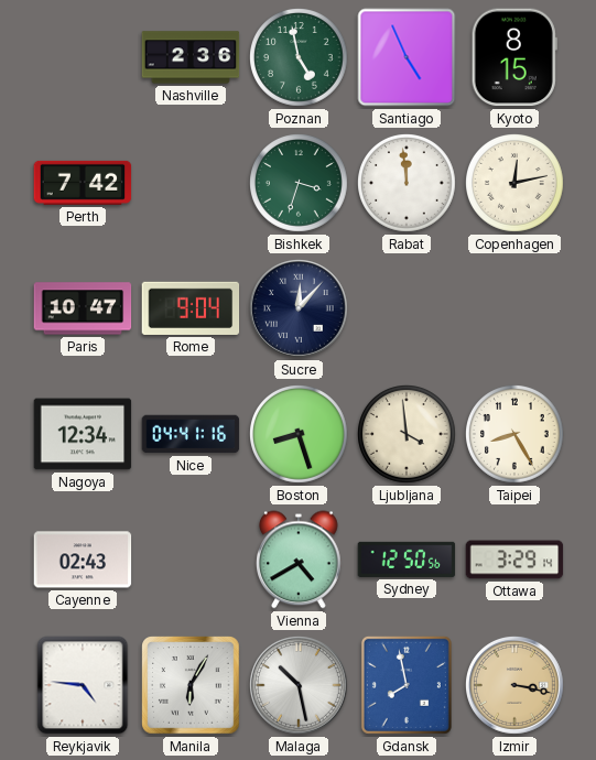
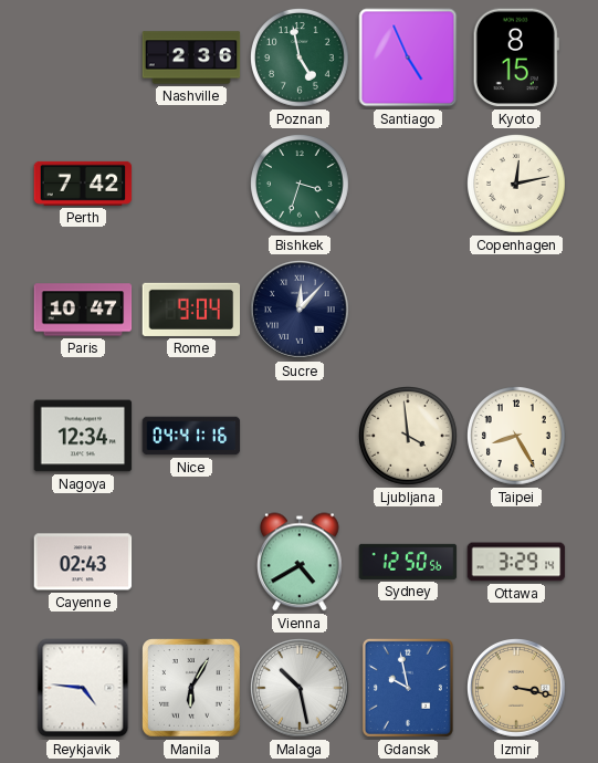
Rabat: 11:59 -> none (408, 184)
Boston: 8:27 -> none (300, 435)
Gdansk: 7:58 -> 9:58 (408, 688)
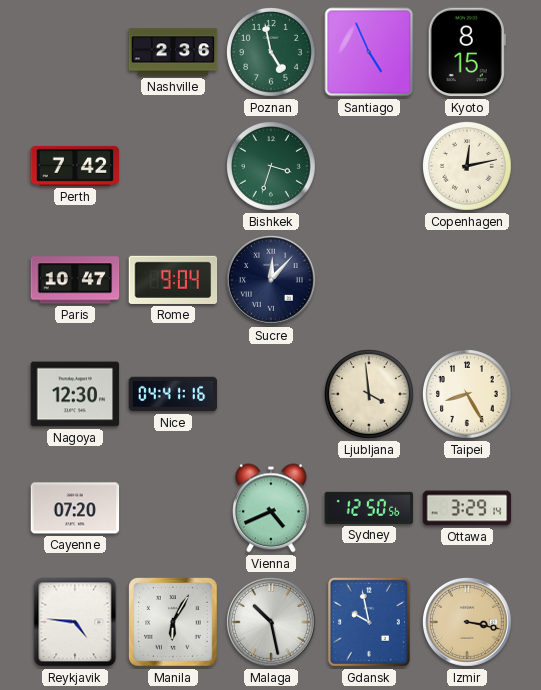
Nagoya: 12:34 -> 12:30 (75, 394)
Cayenne: 02:43 -> 07:20 (75, 508)
Vienna: 4:40 -> 4:41 (272, 508)
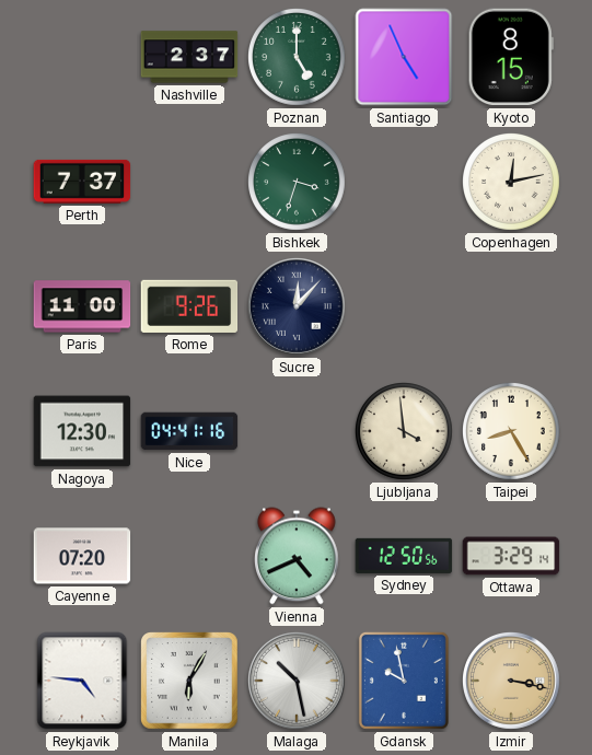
Nashville: 2:36 -> 2:37 (189, 57)
Poznan: 4:58 -> 5:00 (298, 58)
Perth: 7:42 -> 7:37 (82, 182)
Paris: 10:47 -> 11:00 (82, 306)
Rome: 9:04 -> 9:26 (189, 306)
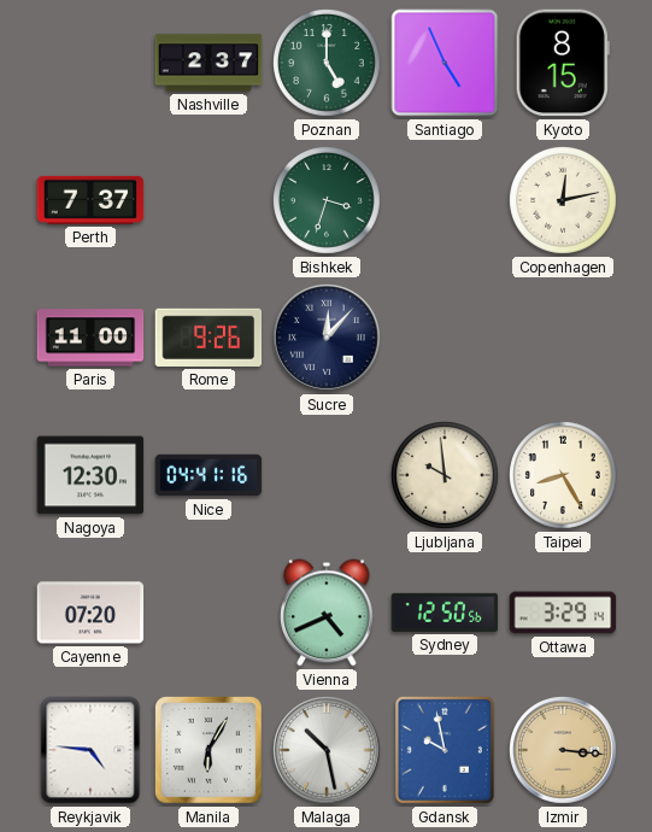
Ljubljana: 3:59 -> 9:59 (446, 476)
Izmir: 3:17 -> 3:16 (564, 751)
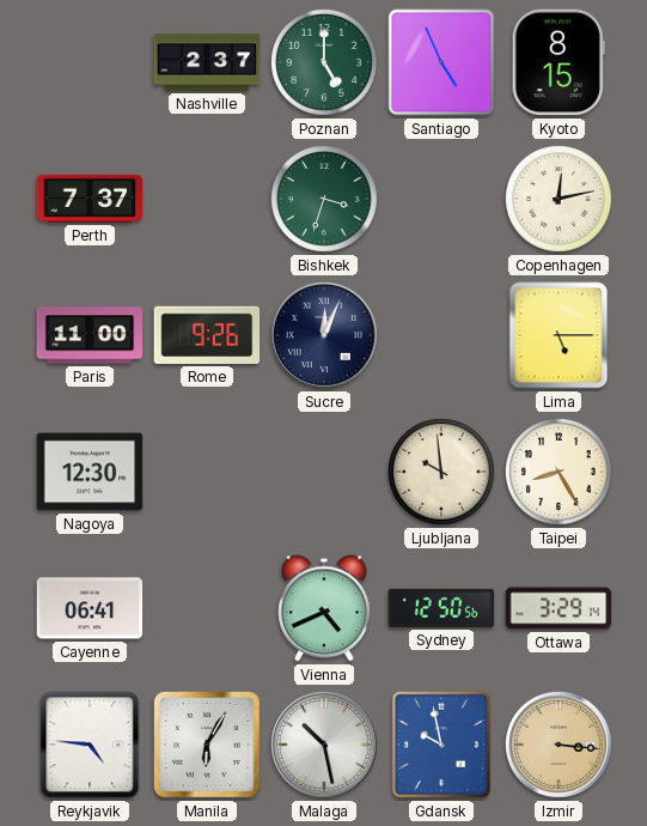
Sucre: 12:07 -> 12:04 (325, 336)
Lima: none -> 5:15 (559, 335)
Nice: 04:41 -> none (208, 475)
Cayenne: 07:20 -> 06:41 (90, 608)
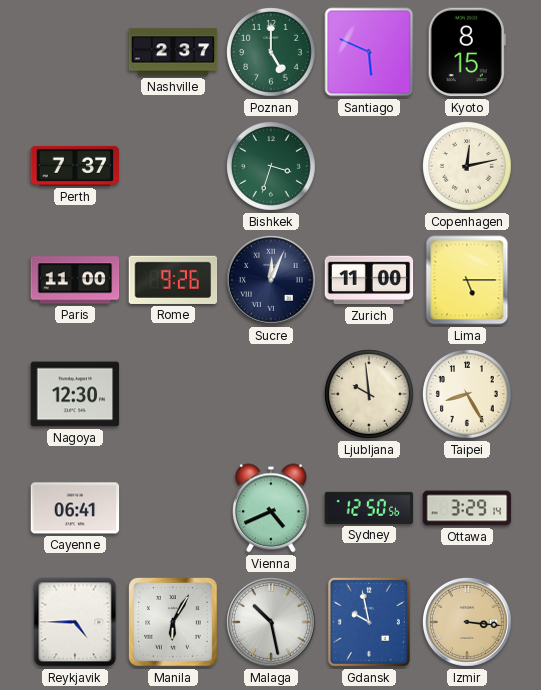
Santiago: 4:56 -> 5:49 (369, 52)
Zurich: none -> 11:00 (369, 280)
Reykjavik: 4:46 -> 4:45 (75, 622)
